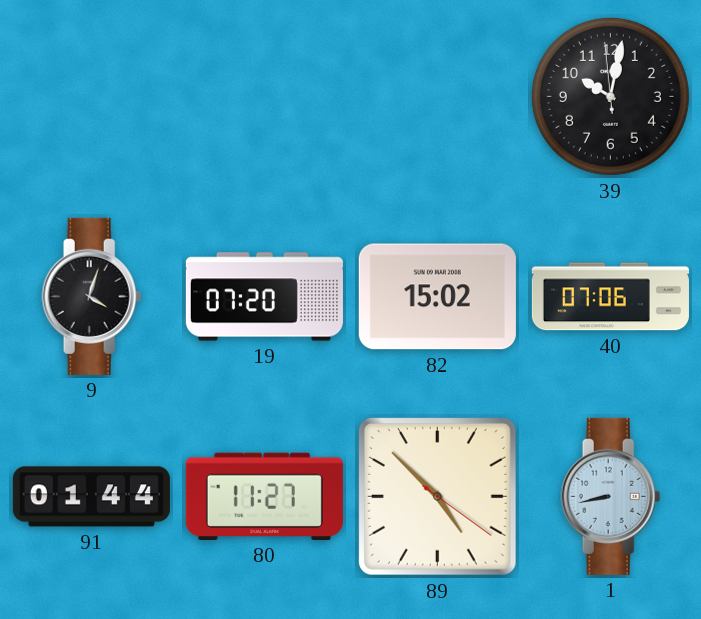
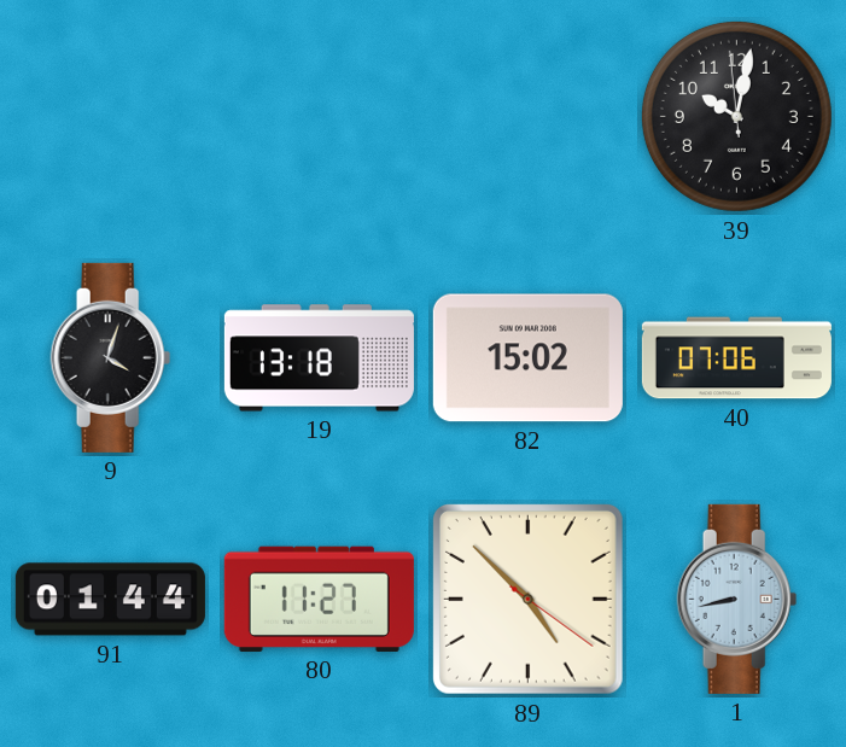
19: 07:20 -> 13:18 (319, 358)
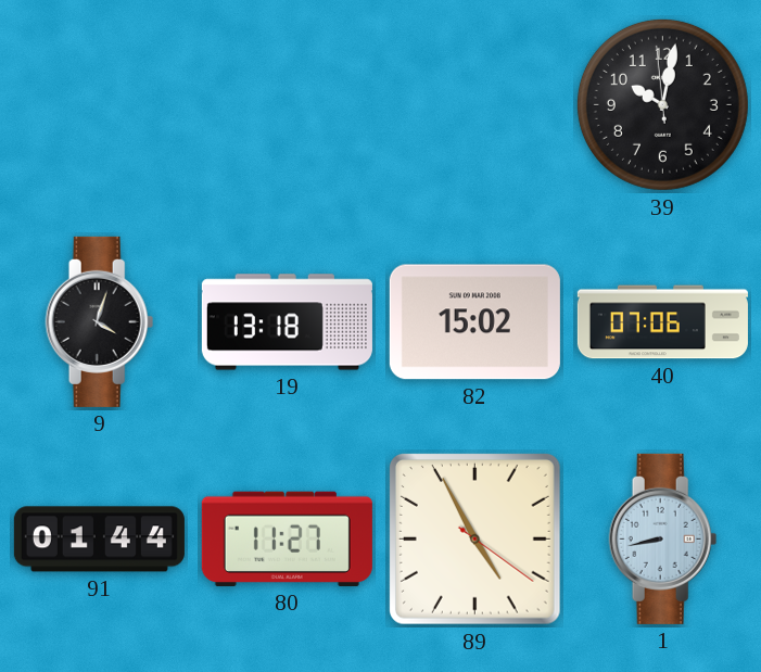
89: 4:52 -> 4:55 (474, 538)
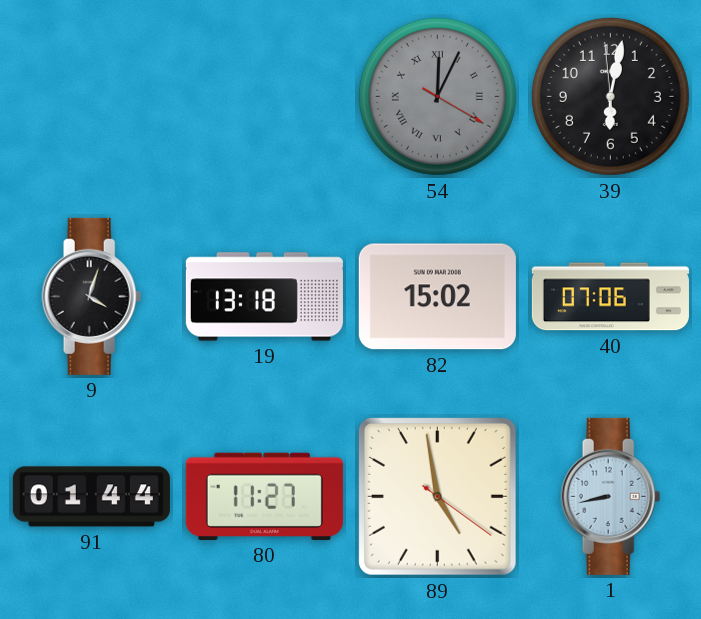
54: none -> 12:04 (437, 96)
39: 10:01 -> 6:01 (610, 96)
89: 4:55 -> 4:58 (437, 496)
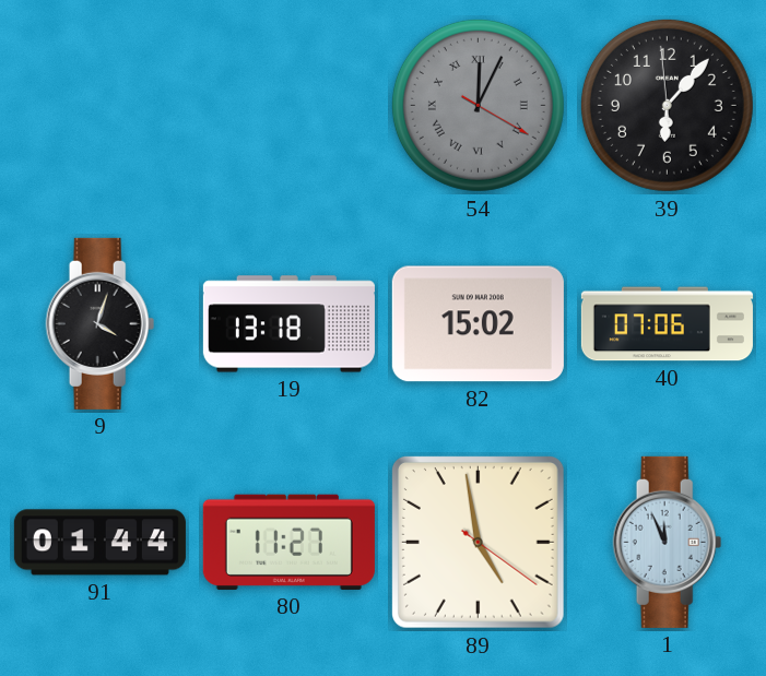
39: 6:01 -> 6:06 (667, 105)
1: 8:43 -> 11:56 (668, 542)
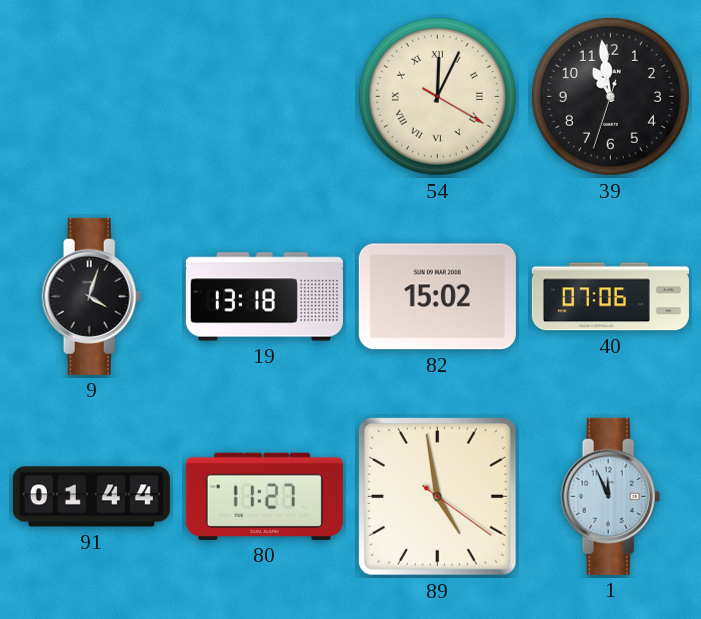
54 dial: grey -> cream (437, 96)
39: 6:06 -> 10:58 (610, 96)
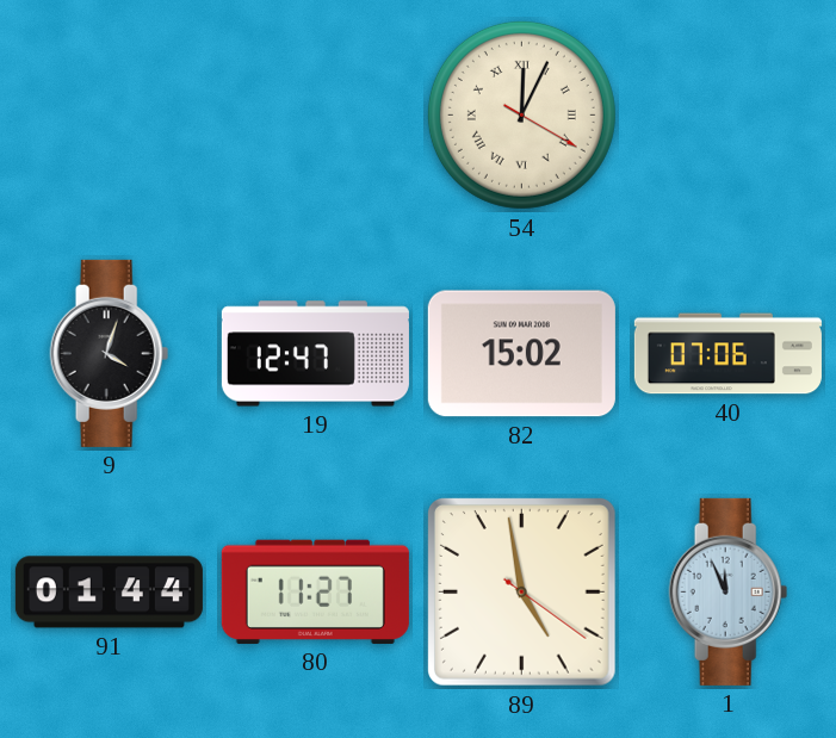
39: 10:58 -> none (610, 96)
19: 13:18 -> 12:47 (315, 354)
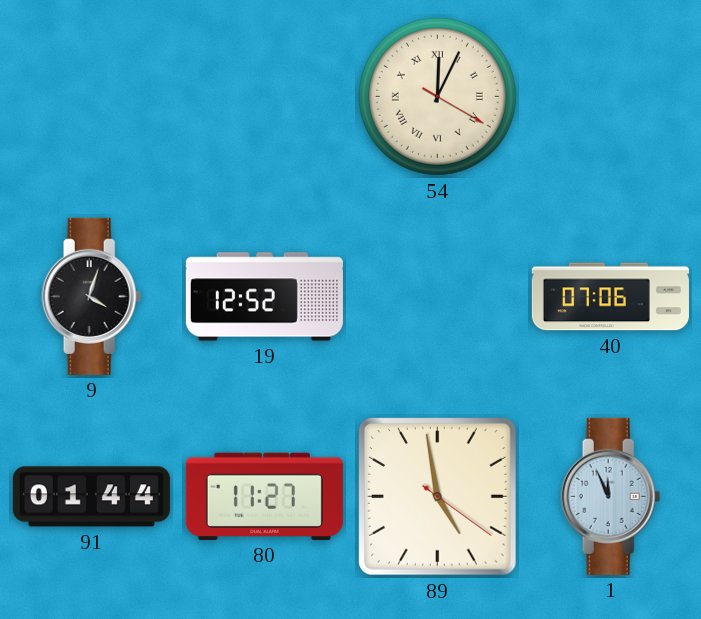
19: 12:47 -> 12:52 (264, 297)
82: 15:02 -> none (521, 354)
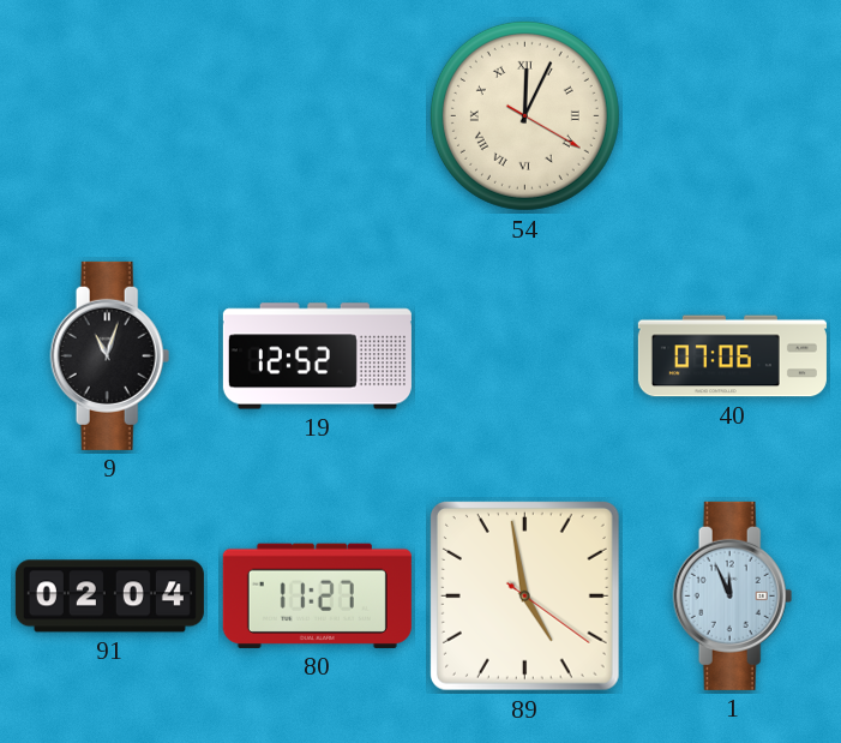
9: 4:03 -> 11:03 (110, 355)
91: 01:44 -> 02:04 (109, 597)
